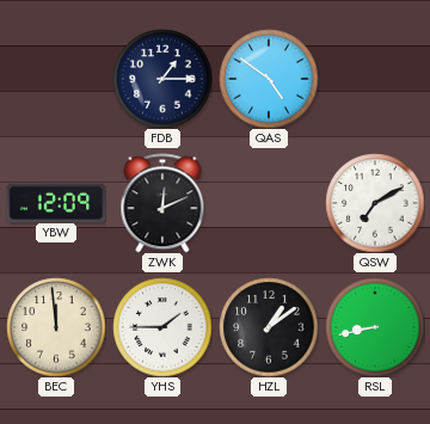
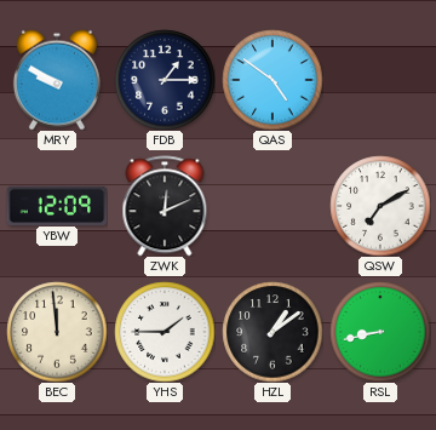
MRY: none -> 9:50 (57, 80)
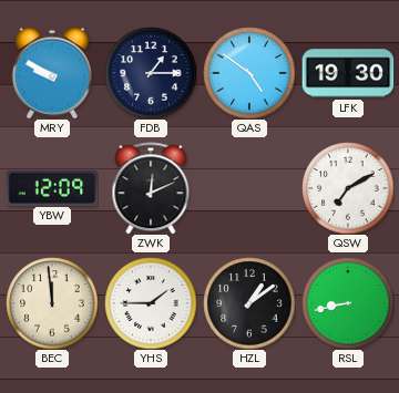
LFK: none -> 19:30 (348, 73)
